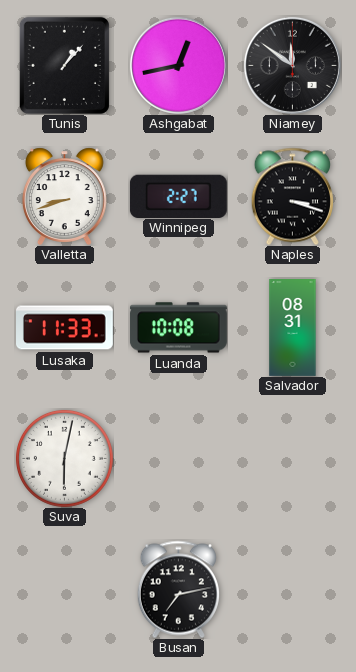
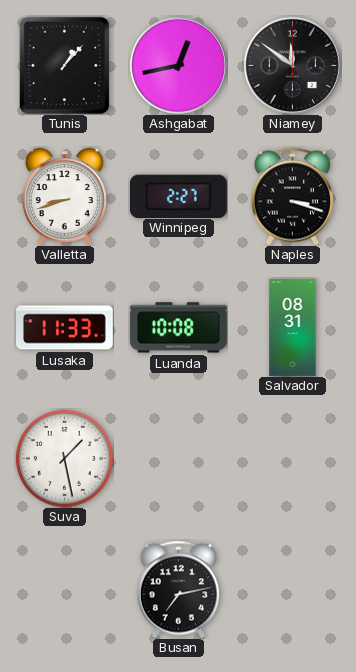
Suva: 6:02 -> 1:28 (64, 458)
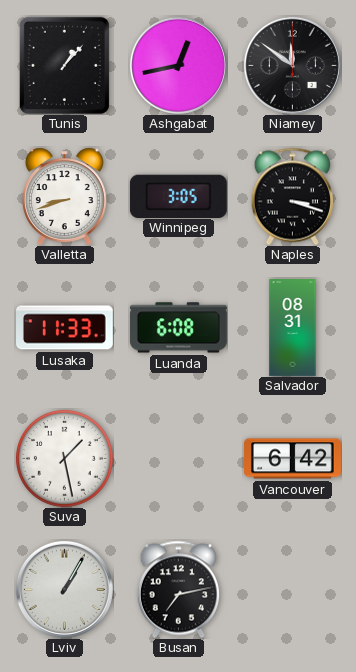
Winnipeg: 2:27 -> 3:05 (178, 196)
Luanda: 10:08 -> 6:08 (178, 328)
Vancouver: none -> 6:42 (293, 459)
Lviv: none -> 1:05 (64, 589)
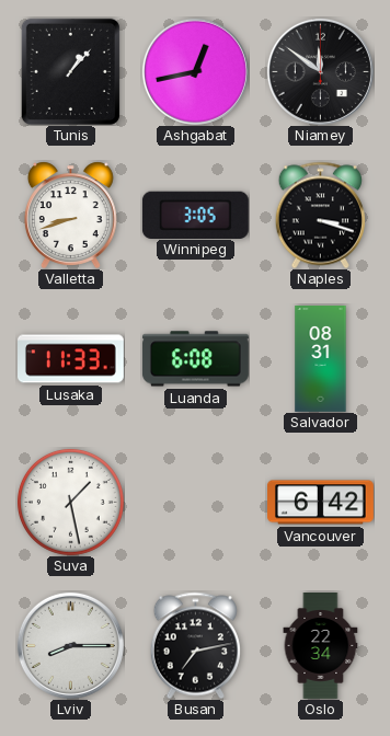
Lviv: 1:05 -> 8:15 (70, 645)
Oslo: none -> 22:34 (321, 646)
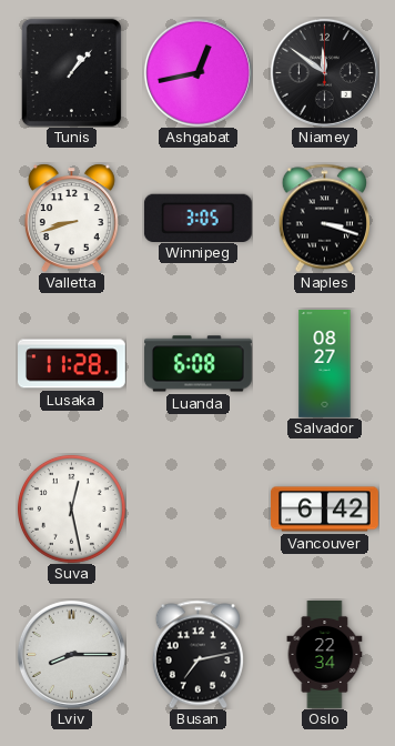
Lusaka: 11:33 -> 11:28 (72, 364)
Salvador: 08:31 -> 08:27 (325, 364)
Suva: 1:28 -> 12:28 (71, 508)
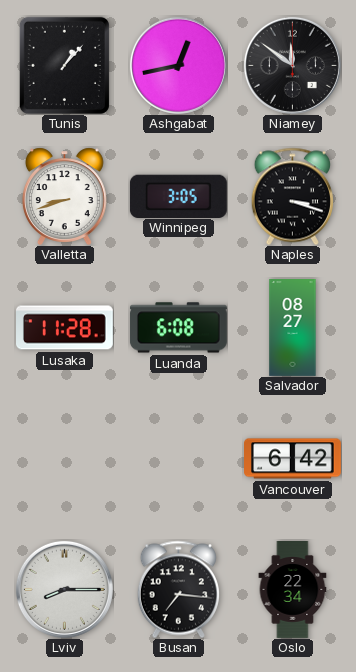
Suva: 12:28 -> none (71, 508)
Busan: 7:13 -> 7:16 (178, 589)
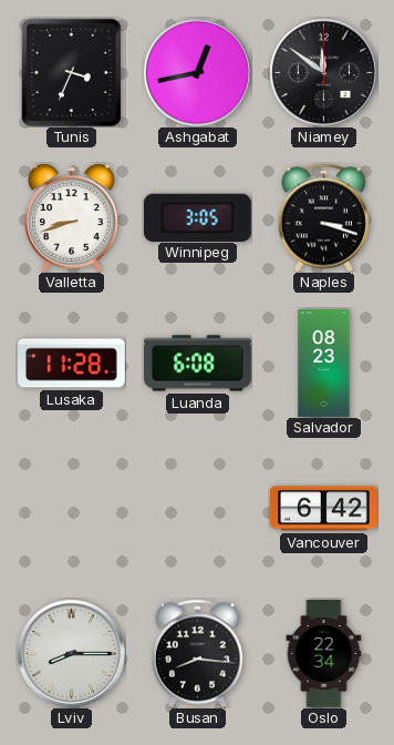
Tunis: 1:07 -> 3:34 (71, 72)
Salvador: 08:27 -> 08:23 (324, 364)
Busan: 7:16 -> 8:16 (197, 653)
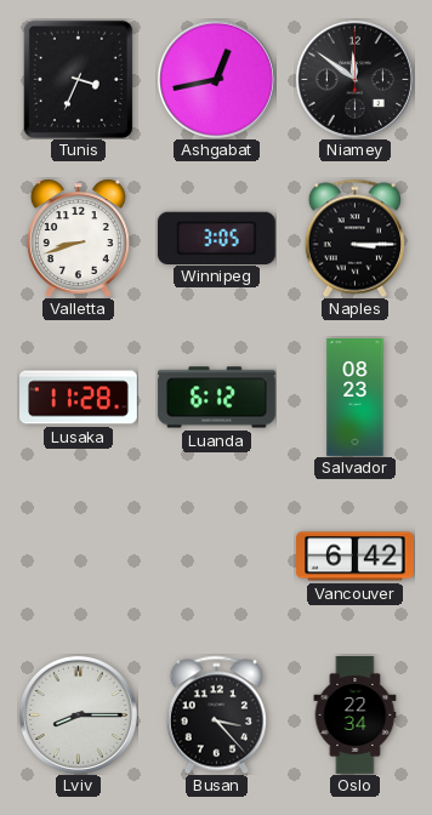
Naples: 3:18 -> 3:15 (354, 238)
Luanda: 6:08 -> 6:12 (216, 398)
Busan: 8:16 -> 3:23 (216, 714)
